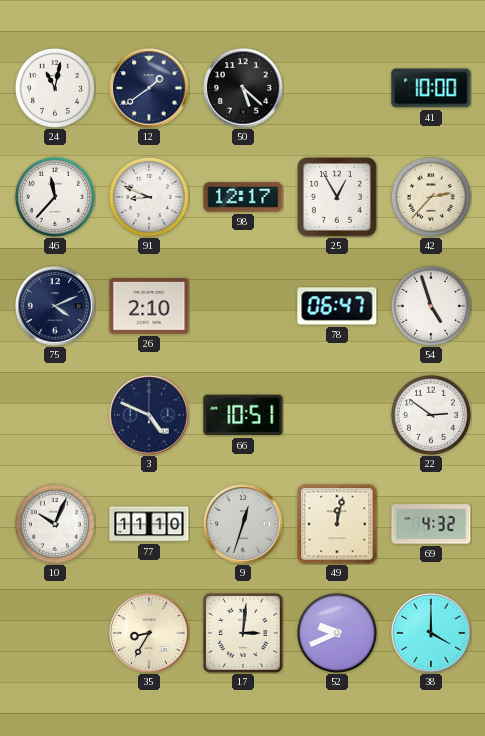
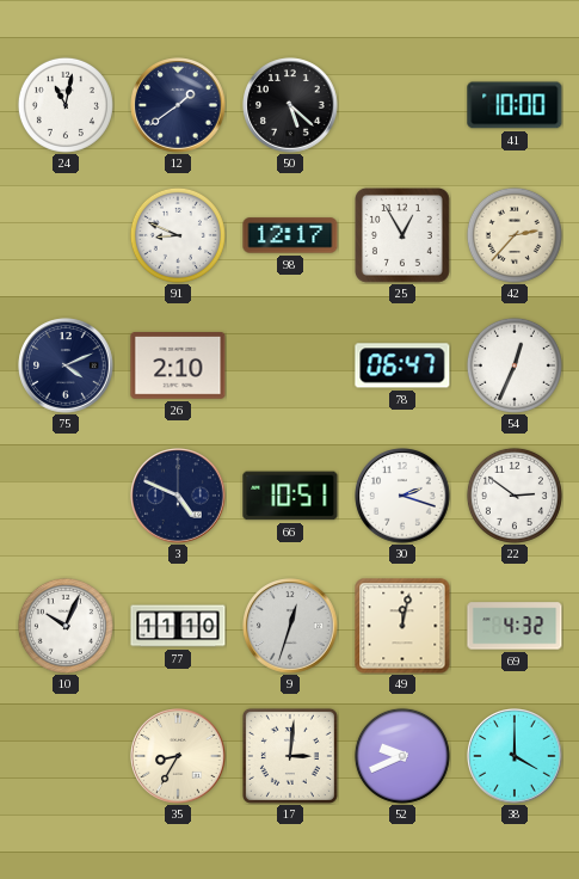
46: 11:37 -> none (55, 197)
54: 4:57 -> 12:34 (515, 365)
30: none -> 2:18 (402, 496)
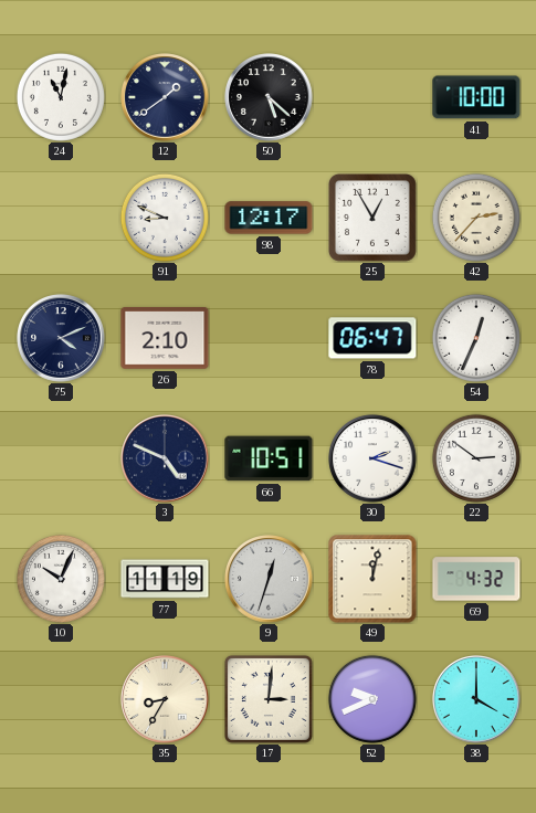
77: 11:10 -> 11:19 (165, 579)
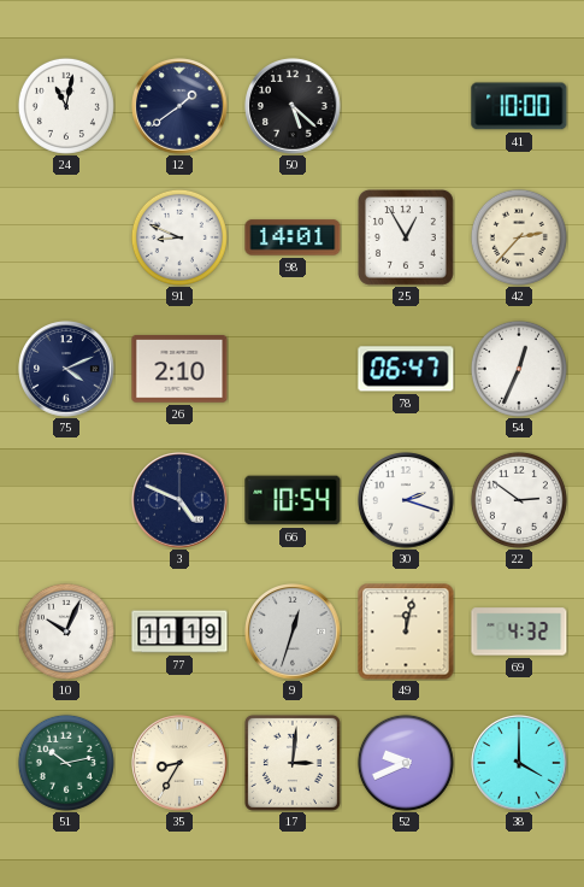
98: 12:17 -> 14:01 (293, 237)
66: 10:51 -> 10:54 (293, 500)
51: none -> 10:13 (66, 763)
